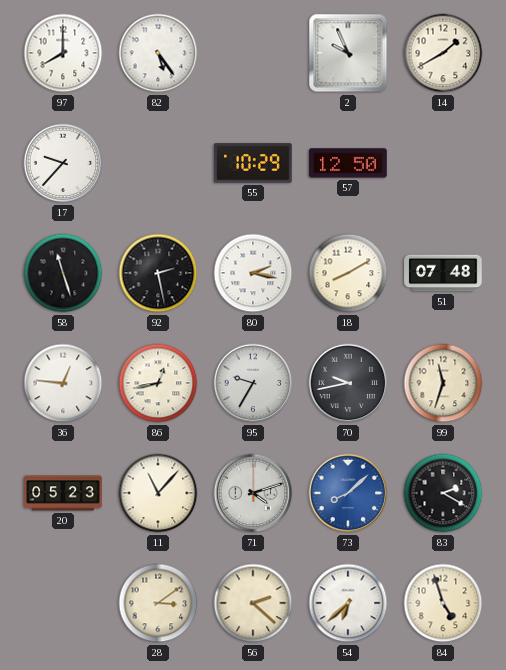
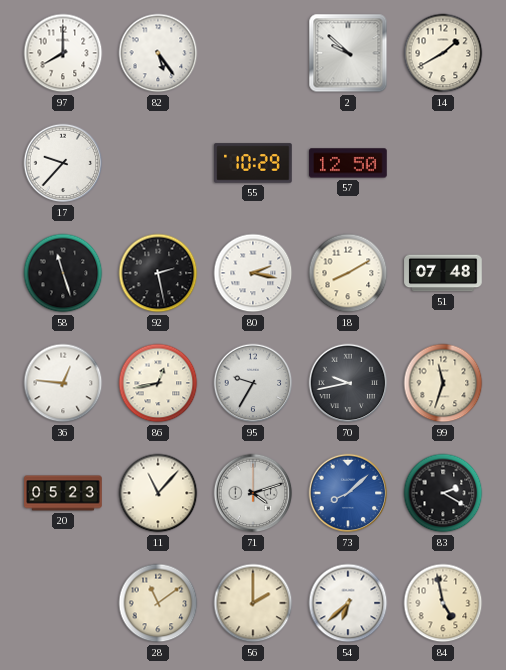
2: 9:56 -> 9:52 (348, 53)
28: 3:09 -> 11:09 (158, 603)
56: 2:22 -> 2:00 (253, 603)
84: 4:57 -> 4:58 (443, 603)
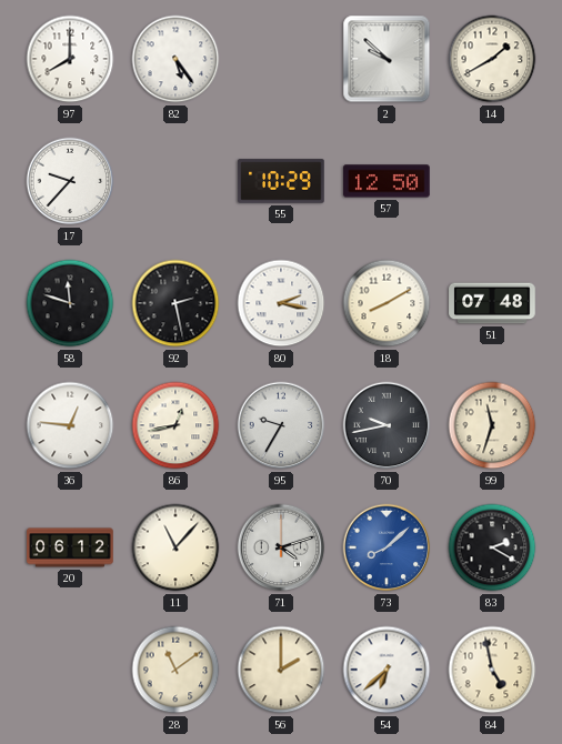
58: 11:27 -> 11:48 (70, 303)
20: 05:23 -> 06:12 (70, 547)
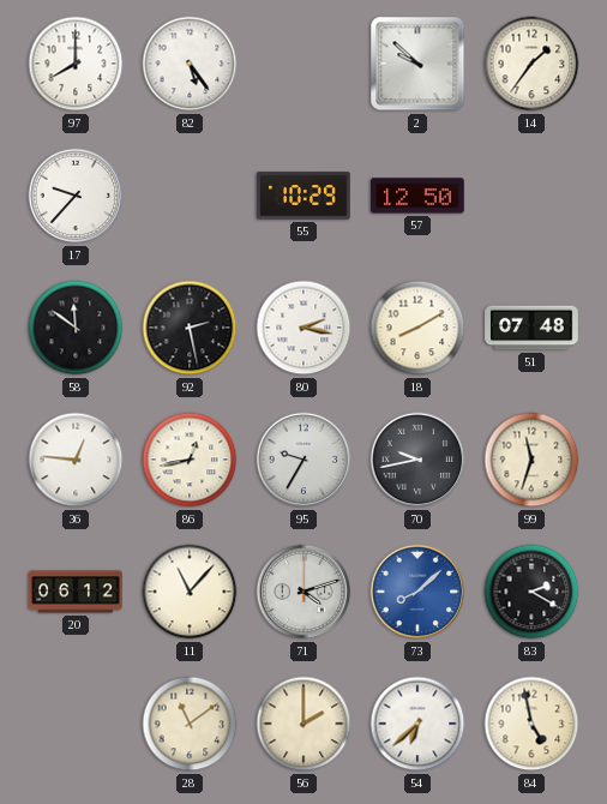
14: 1:40 -> 1:36 (531, 64)
58: 11:48 -> 11:51 (76, 328)
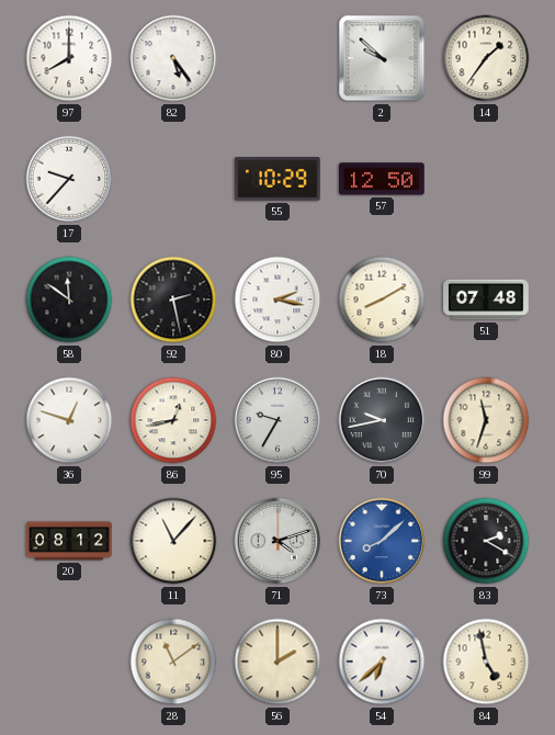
36: 12:46 -> 12:48 (69, 420)
20: 06:12 -> 08:12 (69, 541)
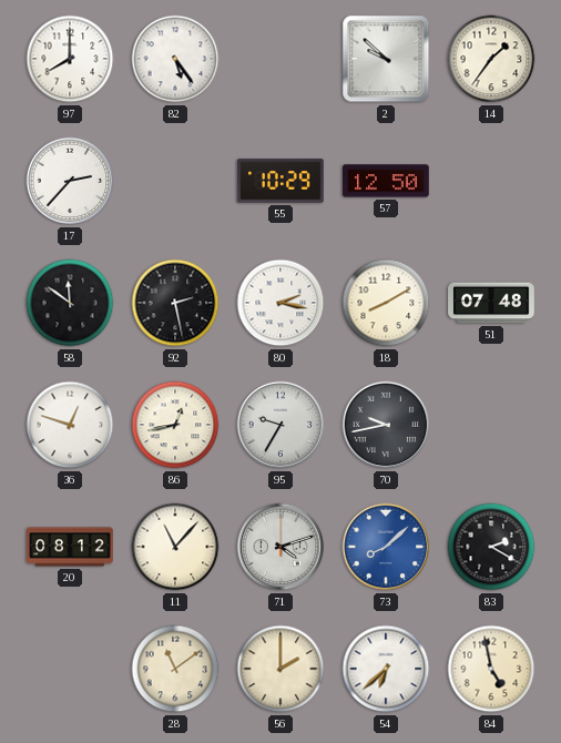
17: 9:37 -> 2:37 (70, 181)
99: 11:33 -> none (486, 420)
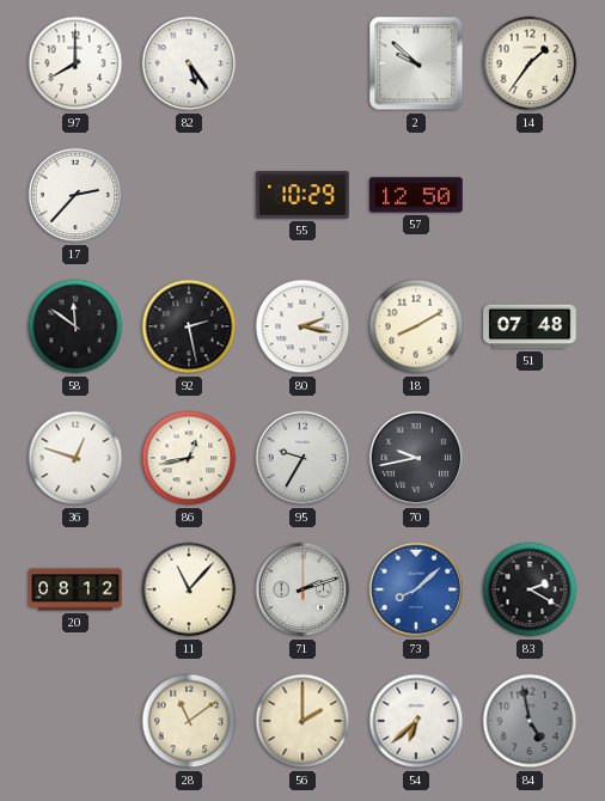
71: 4:12 -> 2:12 (302, 589)
84 dial: cream -> grey (530, 721)
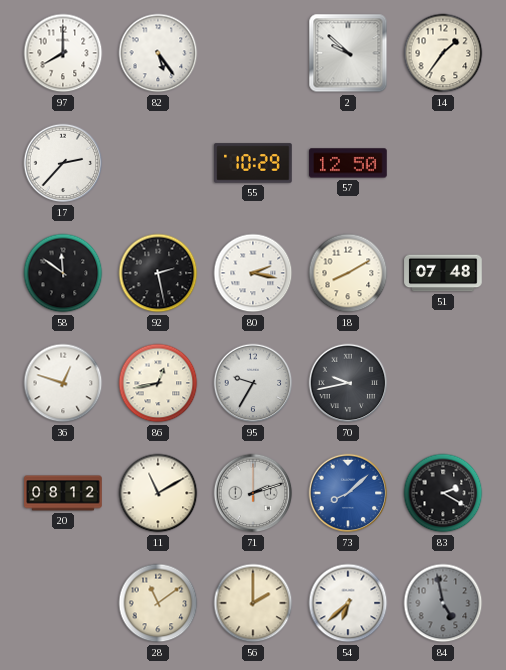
11: 11:07 -> 11:10 (158, 493)
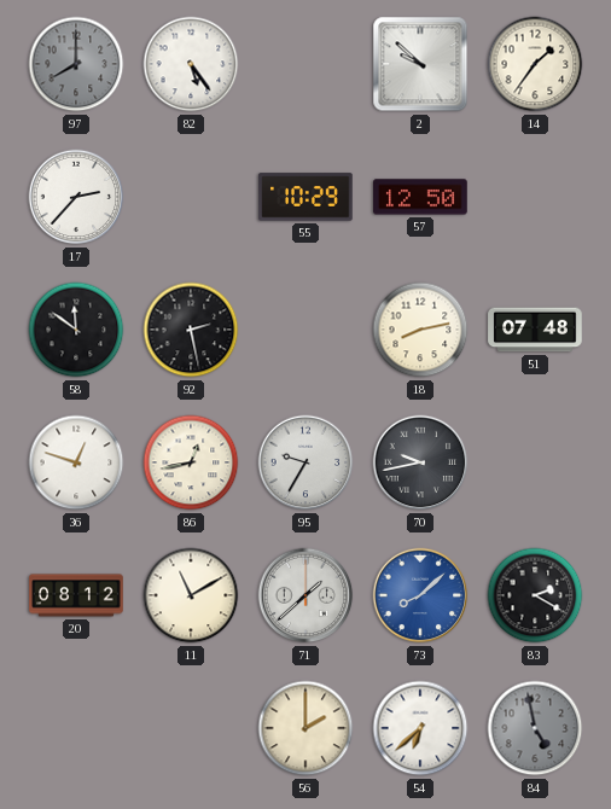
97 dial: white -> grey (76, 64)
80: 2:17 -> none (253, 273)
18: 8:10 -> 8:13 (420, 330)
71: 2:12 -> 1:38 (305, 595)
28: 11:09 -> none (158, 603)
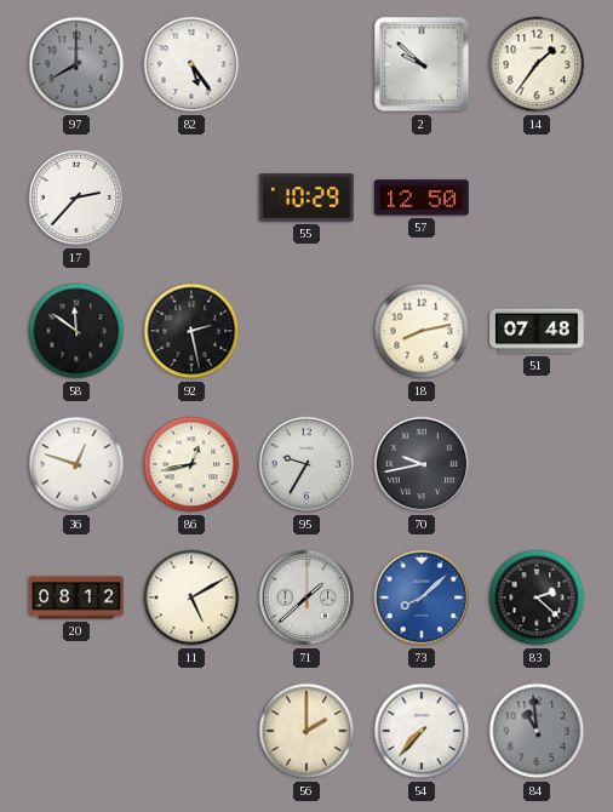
11: 11:10 -> 5:10 (191, 597)
83: 2:20 -> 2:22 (537, 597)
54: 6:38 -> 7:37 (422, 731)
84: 4:58 -> 10:59 (537, 731)
